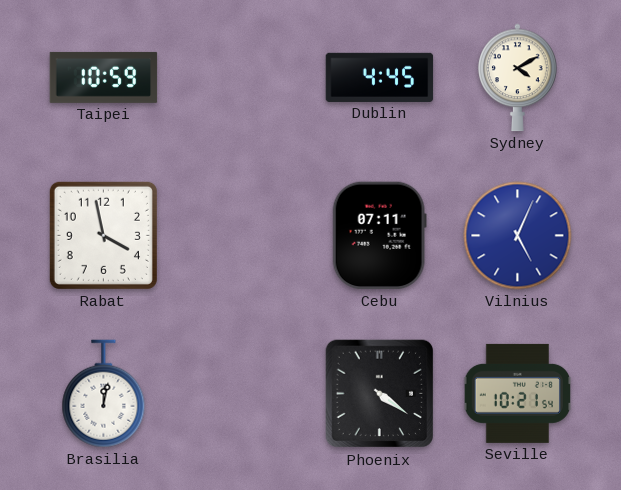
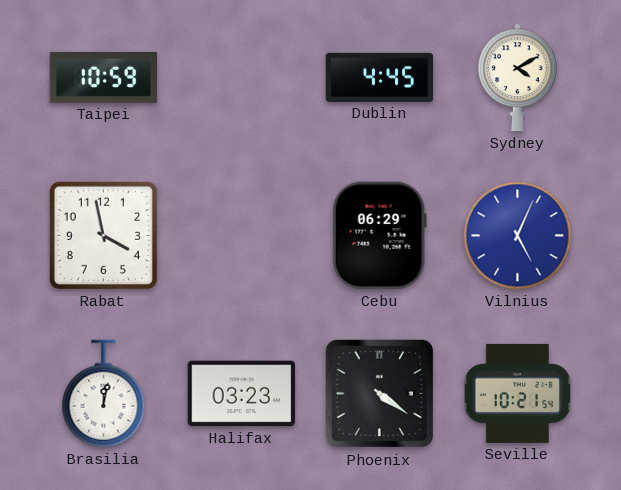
Cebu: 07:11 -> 06:29 (379, 236)
Halifax: none -> 03:23 (242, 394)
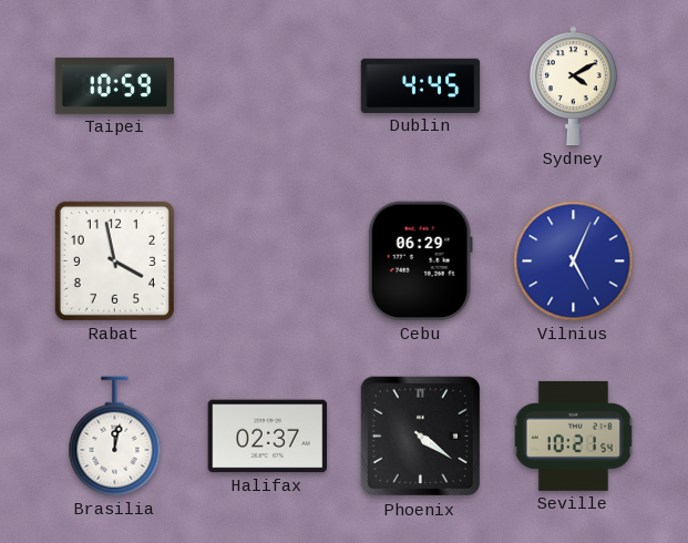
Halifax: 03:23 -> 02:37 (268, 437)
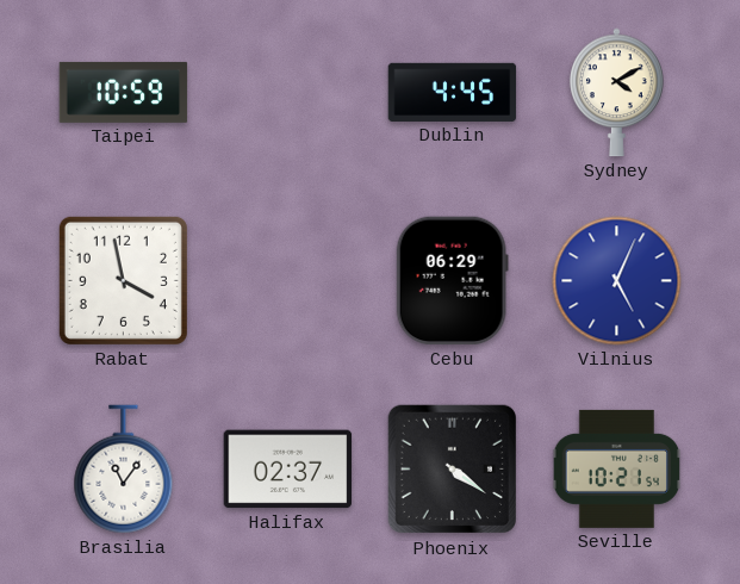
Brasilia: 12:02 -> 11:06 (124, 470)
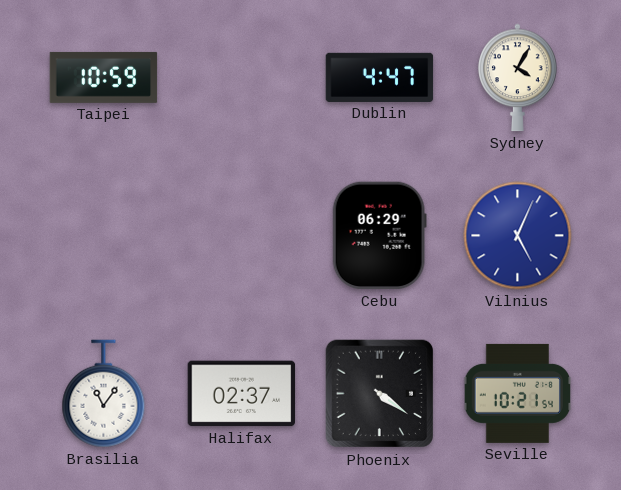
Dublin: 4:45 -> 4:47 (380, 77)
Sydney: 4:10 -> 4:05 (518, 78)
Rabat: 3:58 -> none (123, 280)
